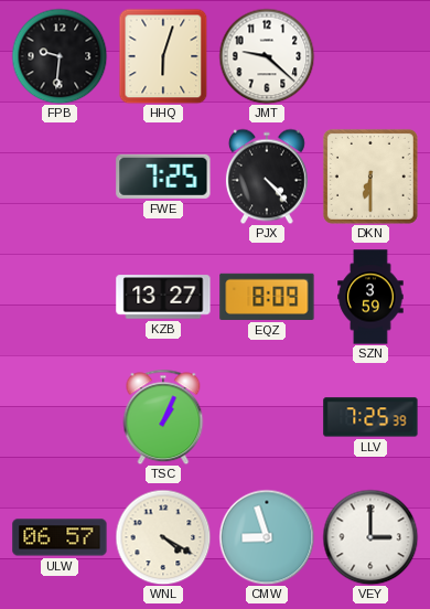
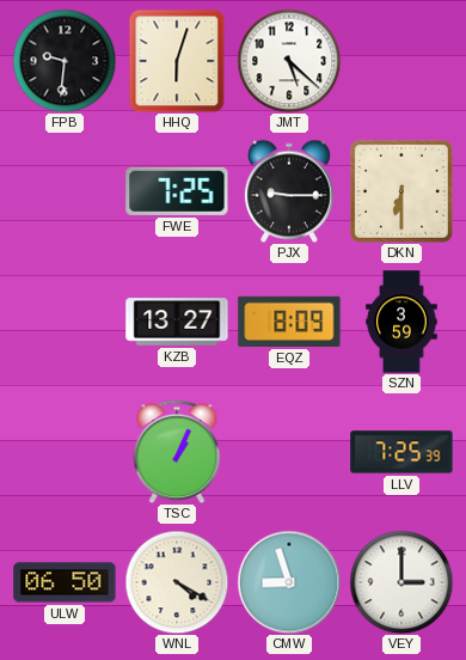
JMT: 9:22 -> 5:22 (289, 61)
PJX: 4:23 -> 9:15 (289, 191)
ULW: 06:57 -> 06:50 (65, 582)
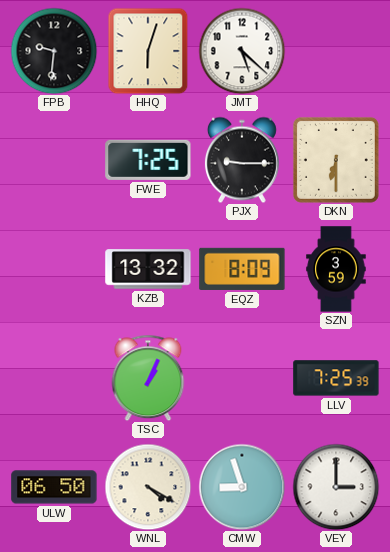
KZB: 13:27 -> 13:32 (148, 269)
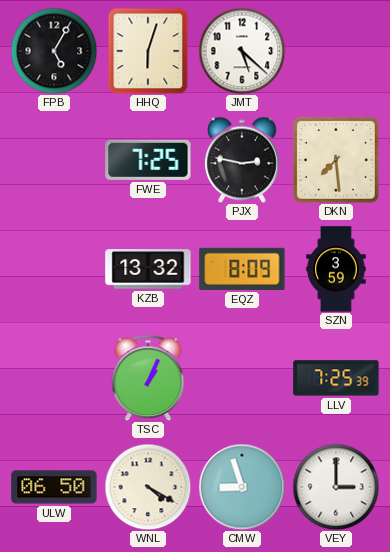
FPB: 9:31 -> 5:05 (54, 51)
PJX: 9:15 -> 2:47 (242, 160)
DKN: 6:30 -> 7:29 (336, 160)
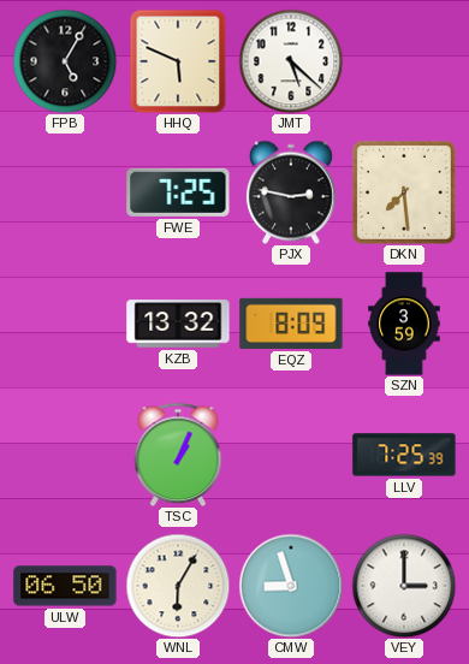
HHQ: 6:03 -> 5:49 (178, 61)
WNL: 4:20 -> 6:05 (178, 586)
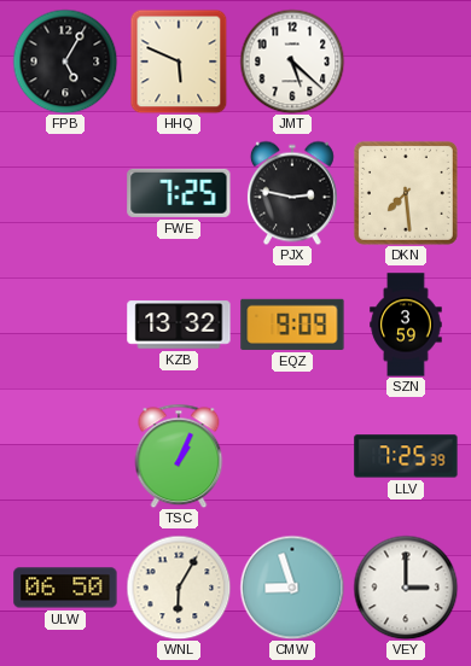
EQZ: 8:09 -> 9:09 (292, 325)
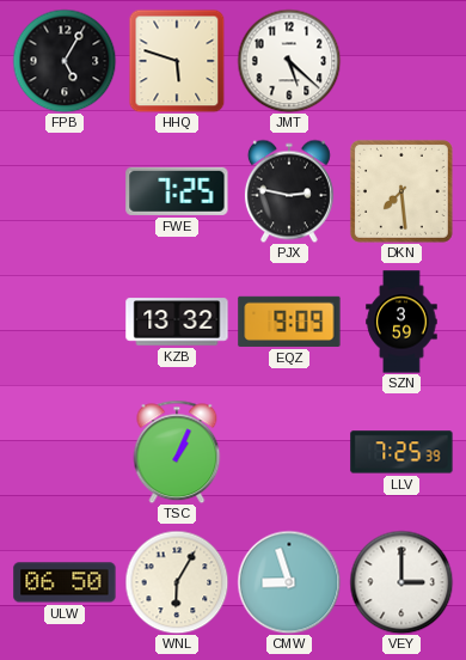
HHQ: 5:49 -> 5:48 (177, 61)
